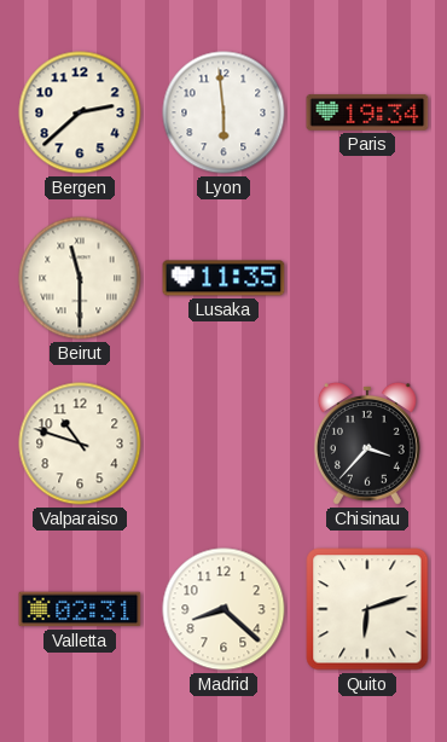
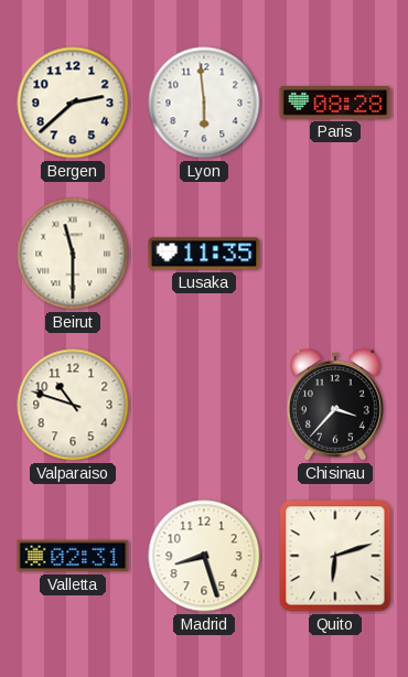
Paris: 19:34 -> 08:28 (335, 104)
Madrid: 8:22 -> 8:27 (204, 556)
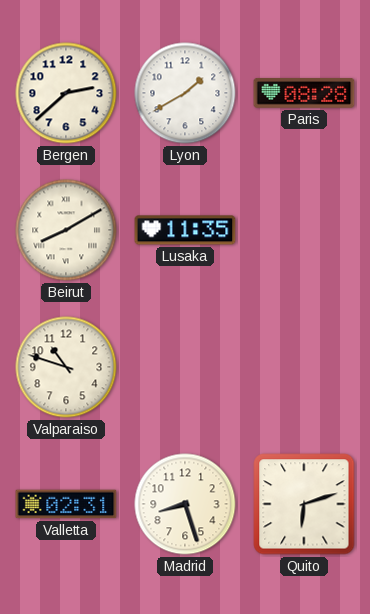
Lyon: 5:59 -> 1:40 (185, 93)
Beirut: 11:30 -> 8:10 (66, 230)
Chisinau: 3:37 -> none (335, 405)
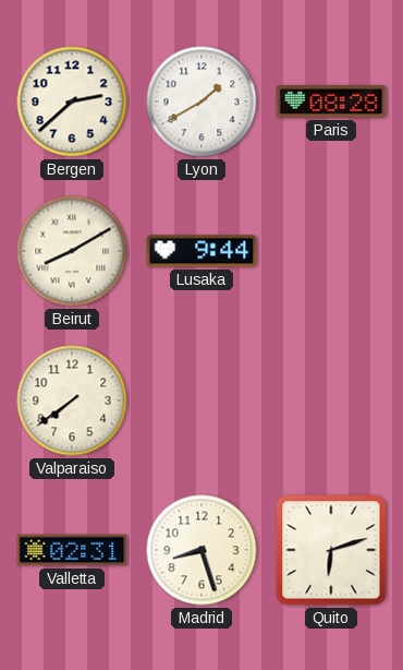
Lusaka: 11:35 -> 9:44 (201, 251)
Valparaiso: 10:48 -> 7:39 (72, 400)
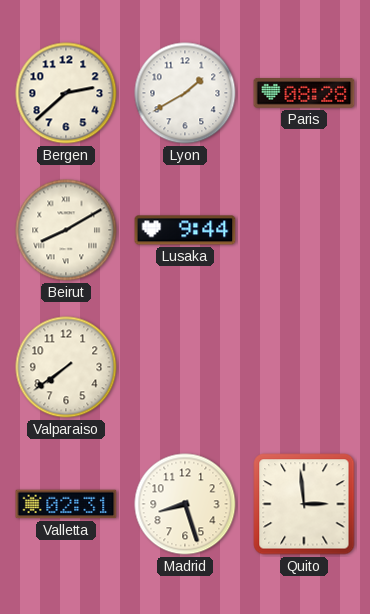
Quito: 6:12 -> 2:59 (304, 504)
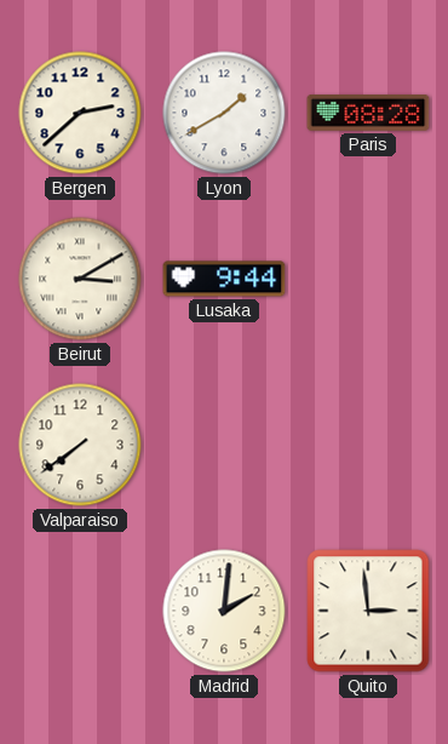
Beirut: 8:10 -> 3:10 (80, 279)
Valletta: 02:31 -> none (66, 504)
Madrid: 8:27 -> 2:01 (224, 611)
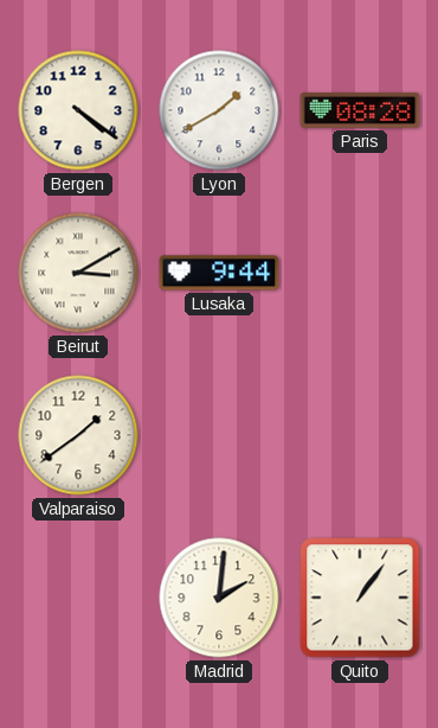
Bergen: 2:38 -> 4:21 (78, 110)
Valparaiso: 7:39 -> 1:39 (78, 435)
Quito: 2:59 -> 1:06 (360, 598)
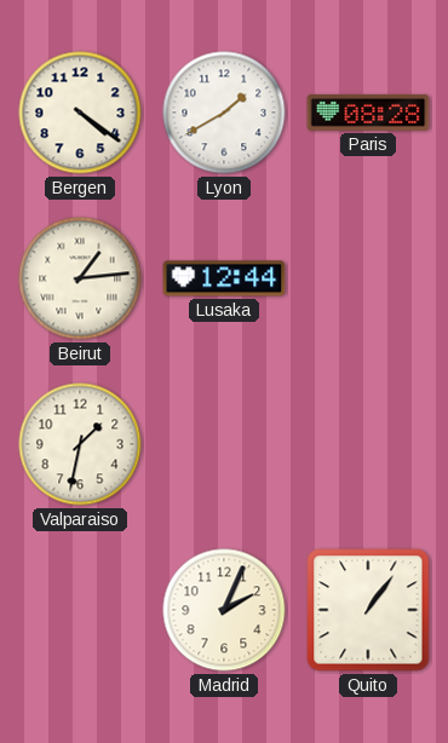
Beirut: 3:10 -> 1:14 (80, 278)
Lusaka: 9:44 -> 12:44 (224, 278)
Valparaiso: 1:39 -> 1:32 (80, 444)
Madrid: 2:01 -> 2:04 (224, 610)
